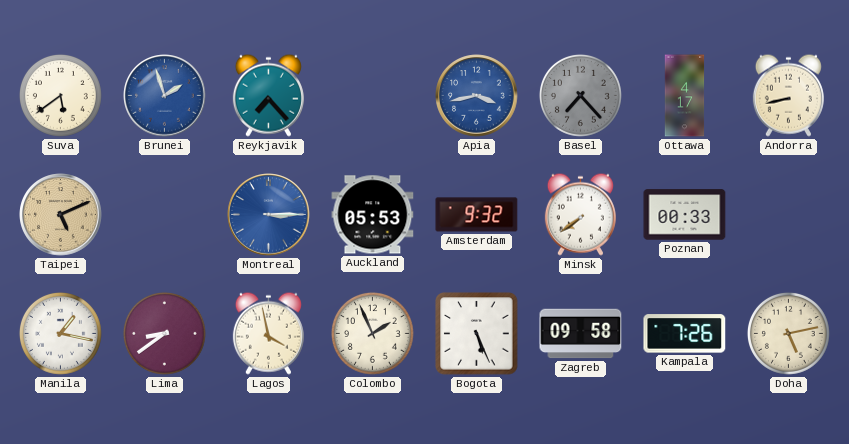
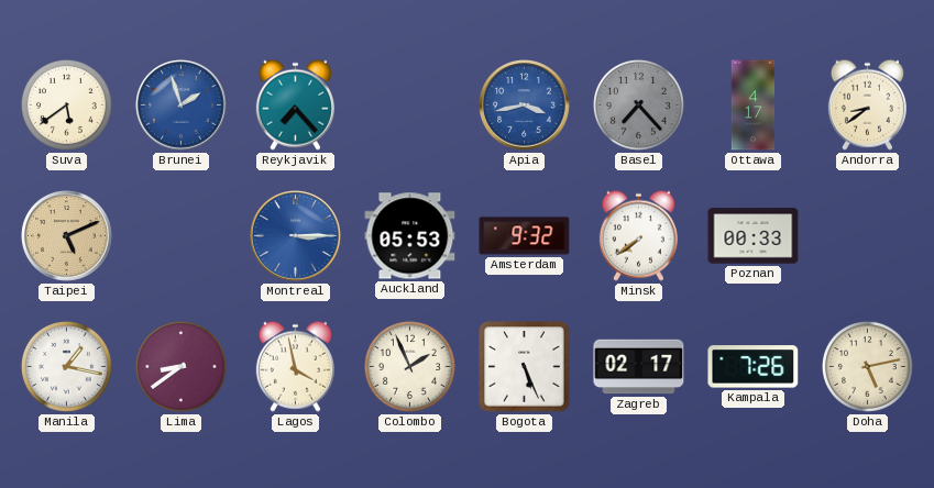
Andorra: 8:43 -> 8:39 (867, 104)
Zagreb: 09:58 -> 02:17 (639, 367)
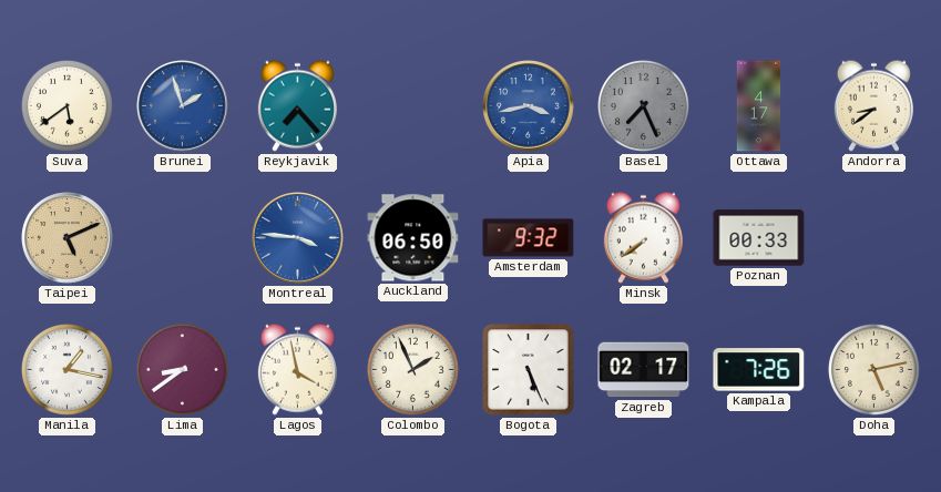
Basel: 7:23 -> 7:26 (643, 105)
Montreal: 3:15 -> 3:46 (298, 238)
Auckland: 05:53 -> 06:50 (413, 238)
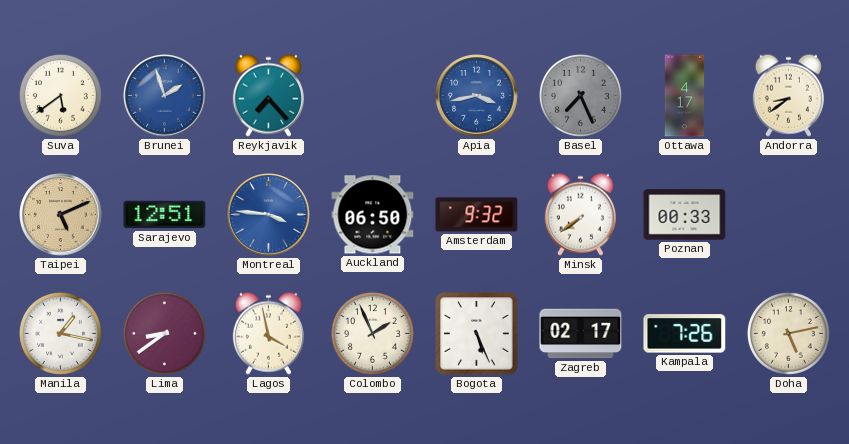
Sarajevo: none -> 12:51 (165, 215)
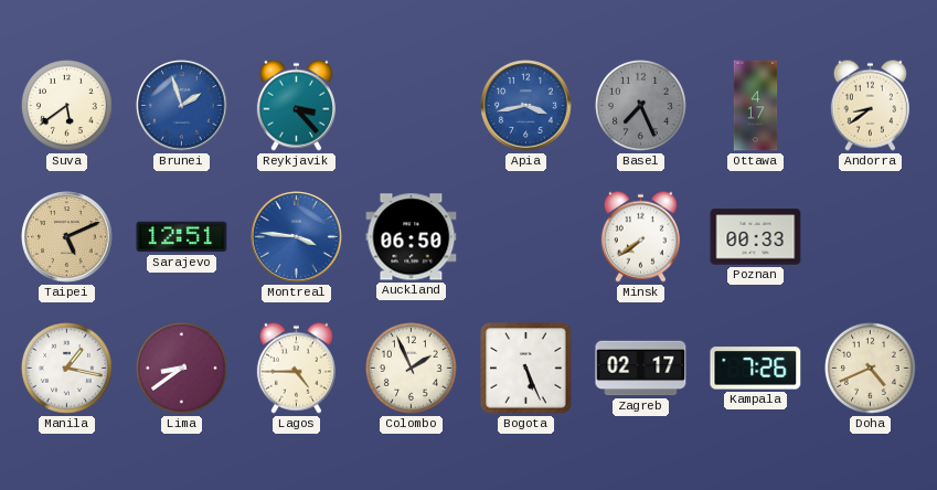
Reykjavik: 7:23 -> 3:23 (296, 105)
Amsterdam: 9:32 -> none (477, 215)
Lagos: 3:58 -> 4:45 (296, 367)
Doha: 5:13 -> 4:41 (870, 367)
